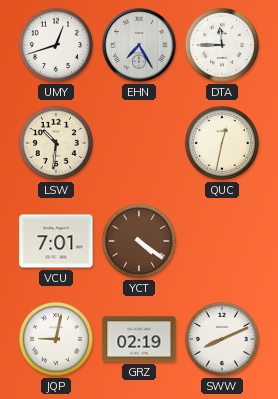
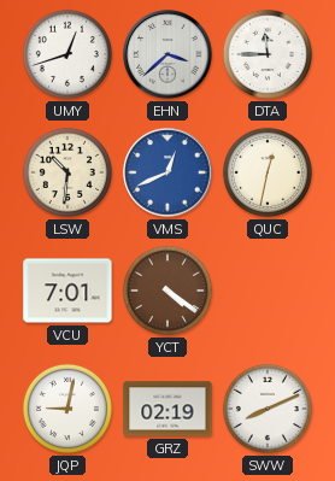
EHN: 7:25 -> 3:38 (167, 54)
VMS: none -> 12:41 (167, 172)
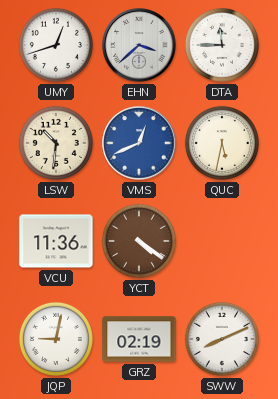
QUC: 12:32 -> 5:32 (222, 143)
VCU: 7:01 -> 11:36 (56, 241)
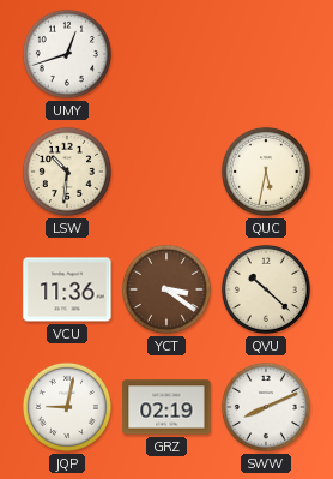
EHN: 3:38 -> none (139, 45)
DTA: 11:45 -> none (222, 45)
VMS: 12:41 -> none (139, 143)
YCT: 4:21 -> 3:21 (166, 289)
QVU: none -> 10:22 (266, 289)
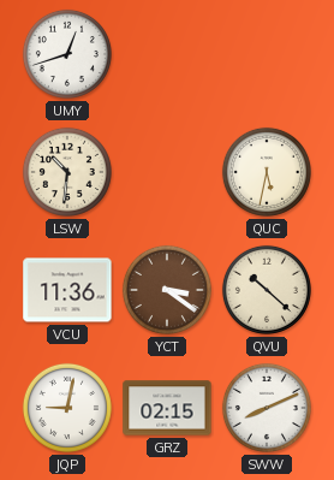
GRZ: 02:19 -> 02:15 (167, 408)
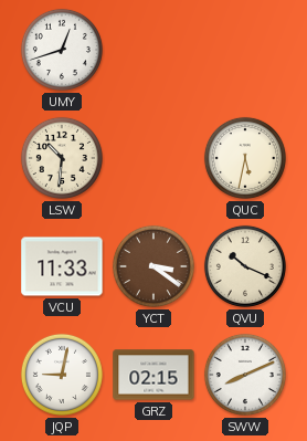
VCU: 11:36 -> 11:33 (62, 266)
QVU: 10:22 -> 10:19 (245, 266)
